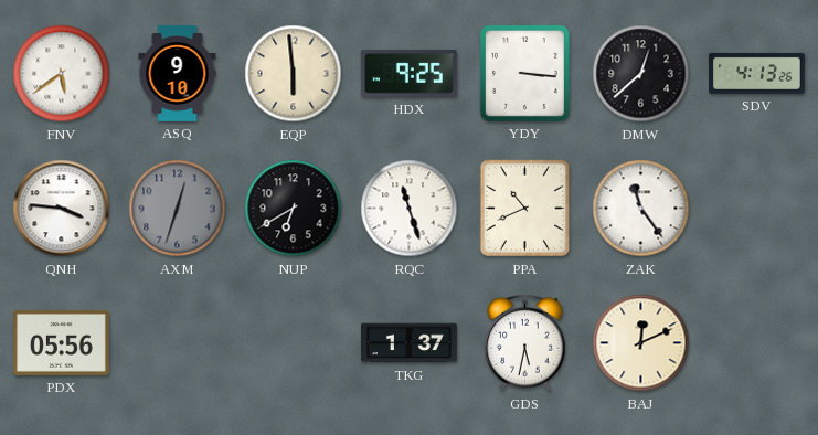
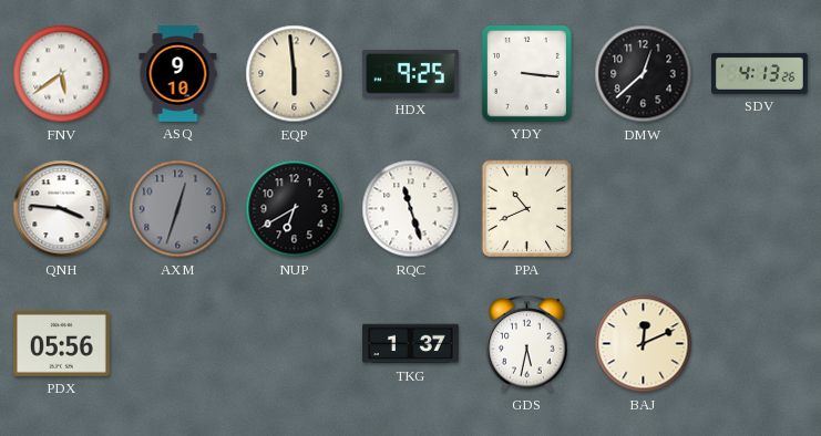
ZAK: 11:24 -> none (641, 209)
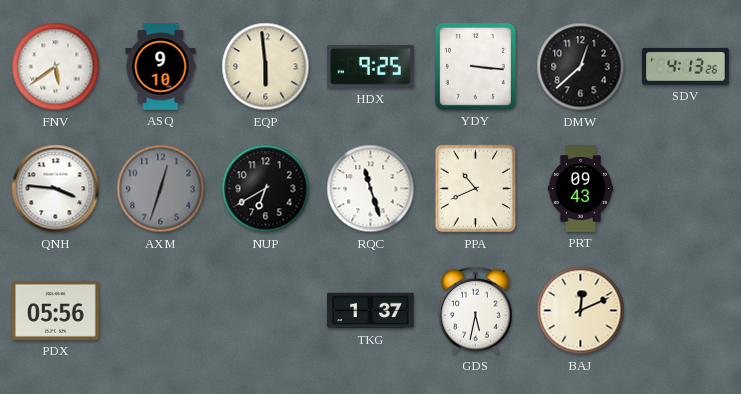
PRT: none -> 09:43 (581, 189)
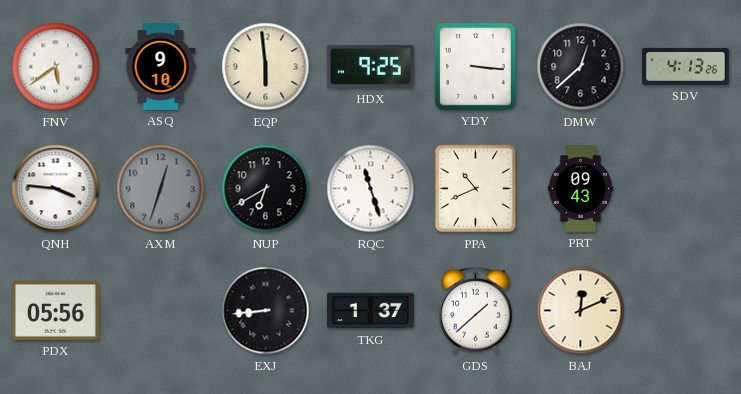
EXJ: none -> 8:44 (266, 311)
GDS: 5:32 -> 1:38 (476, 311)
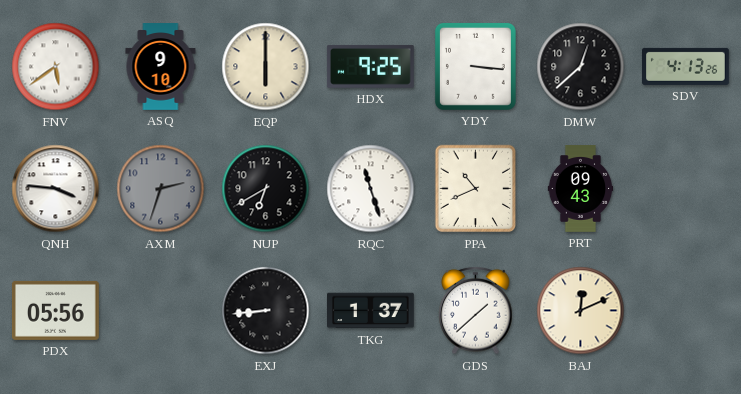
EQP: 5:59 -> 6:00 (266, 67)
AXM: 12:33 -> 2:33 (161, 189)
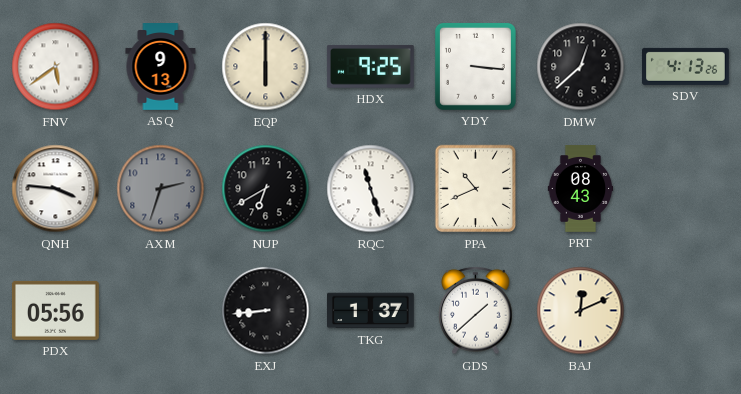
ASQ: 9:10 -> 9:13 (161, 67)
PRT: 09:43 -> 08:43 (581, 189)
